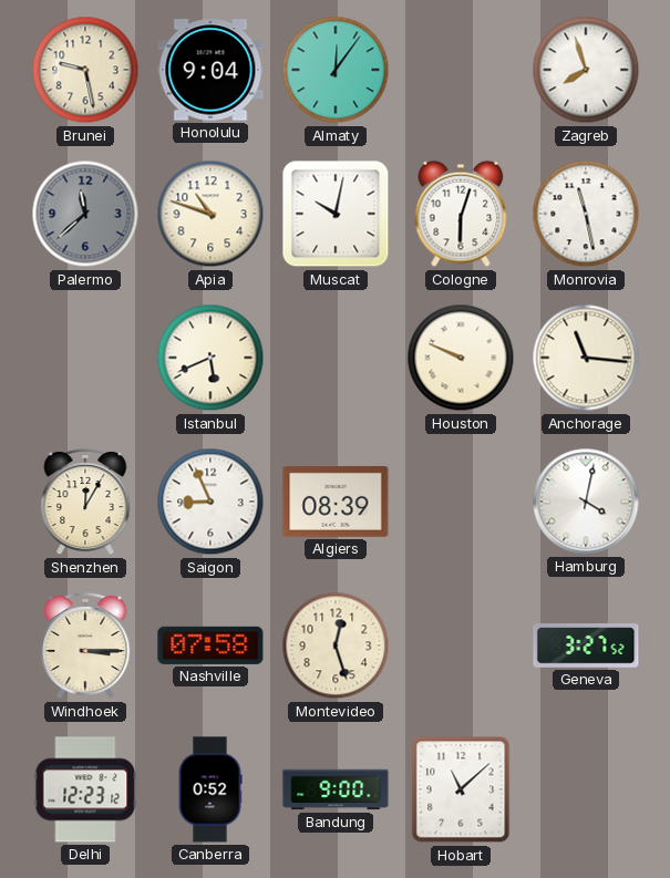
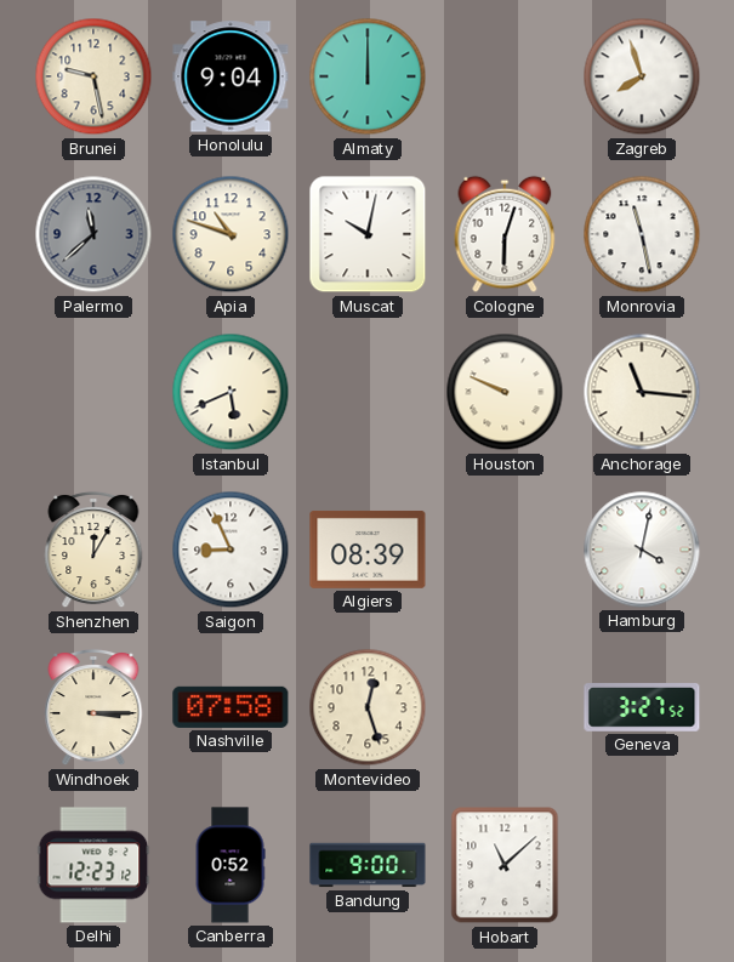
Almaty: 12:06 -> 12:00 (368, 76)
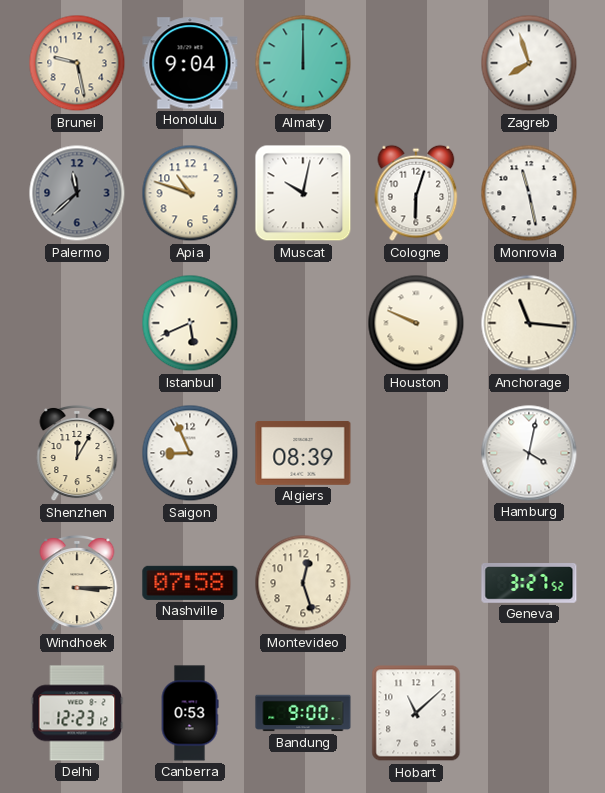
Canberra: 0:52 -> 0:53 (190, 713)
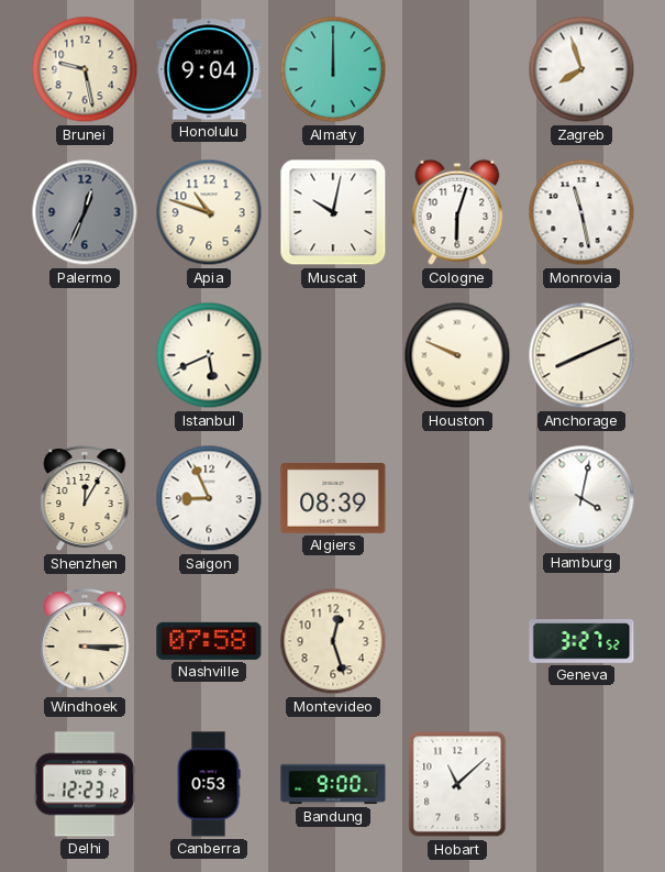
Palermo: 11:38 -> 12:34 (85, 212)
Anchorage: 11:16 -> 8:11 (581, 355)
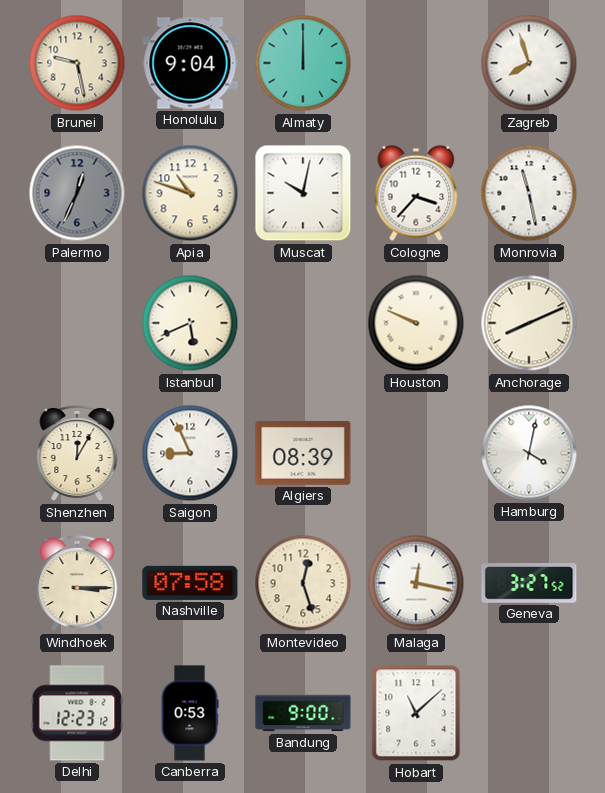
Cologne: 6:03 -> 3:37 (416, 193)
Malaga: none -> 12:17 (416, 583)
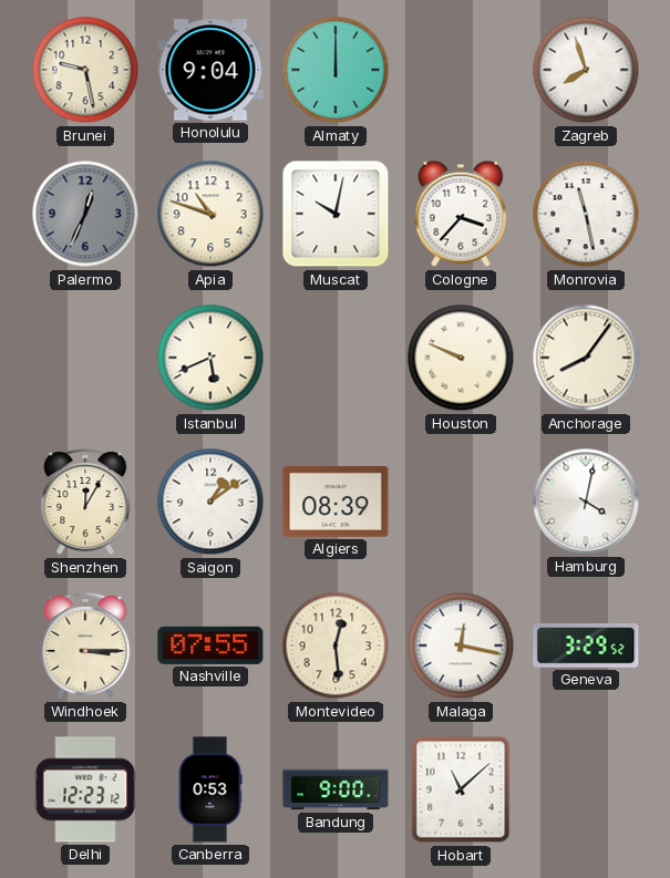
Anchorage: 8:11 -> 8:06 (586, 358)
Saigon: 8:56 -> 1:09 (210, 502)
Nashville: 07:58 -> 07:55 (210, 645)
Montevideo: 12:27 -> 12:29 (336, 645)
Geneva: 3:27 -> 3:29 (586, 647)
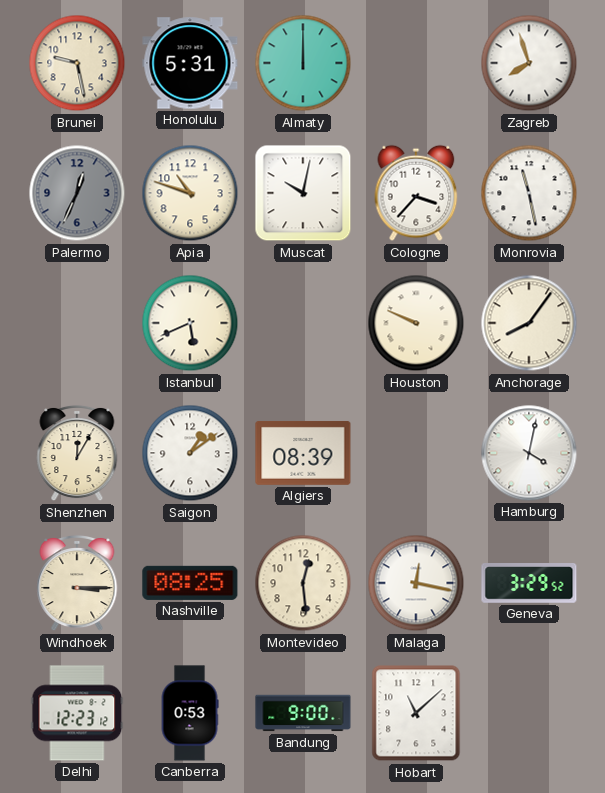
Honolulu: 9:04 -> 5:31 (190, 63)
Nashville: 07:55 -> 08:25 (190, 583)
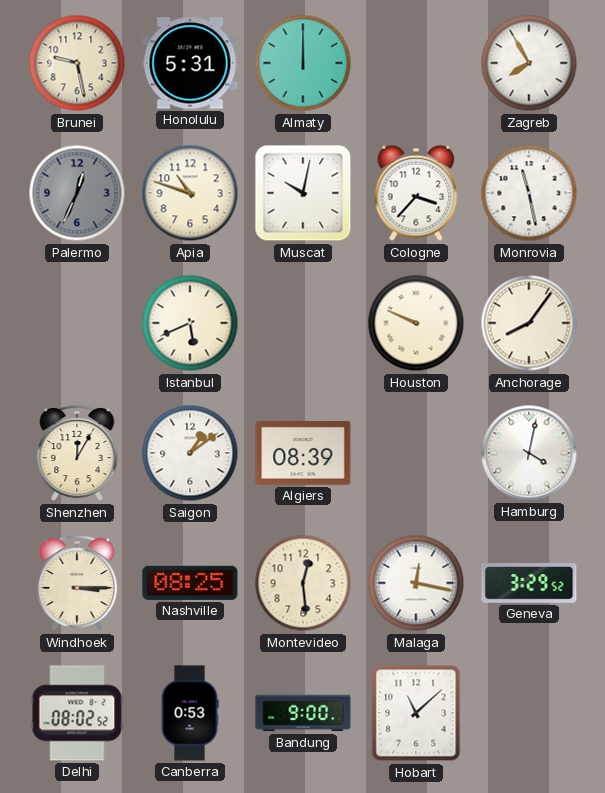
Zagreb: 7:57 -> 7:55 (529, 63)
Delhi: 12:23 -> 08:02 (77, 713)
